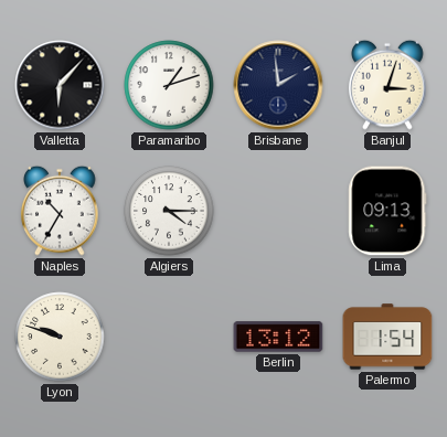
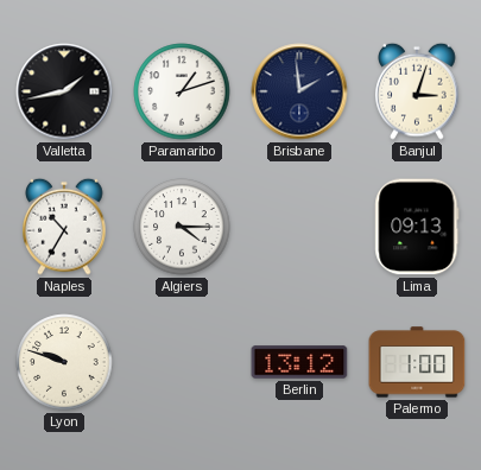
Valletta: 6:07 -> 1:43 (64, 91)
Palermo: 1:54 -> 1:00 (417, 362)
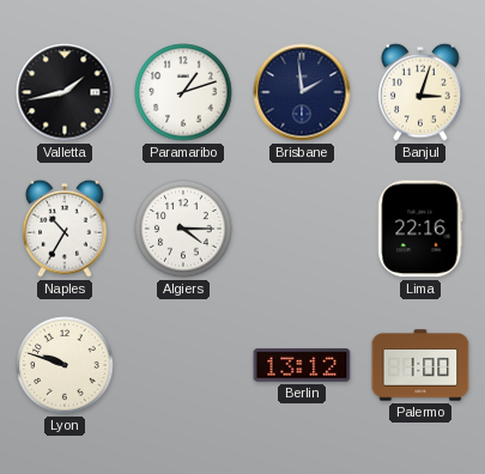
Lima: 09:13 -> 22:16 (420, 229)
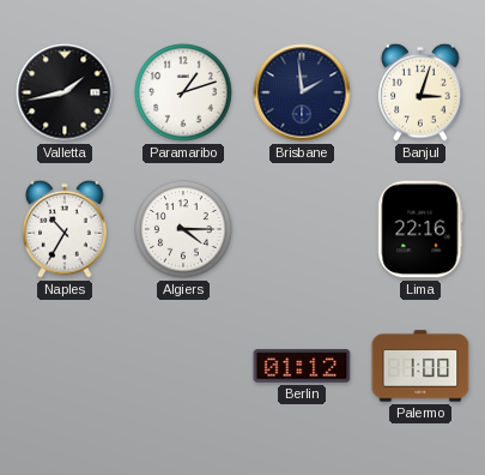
Lyon: 9:48 -> none (65, 365)
Berlin: 13:12 -> 01:12 (302, 366)
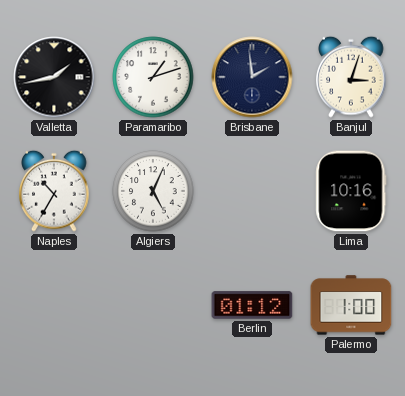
Algiers: 4:15 -> 5:04 (153, 191)
Lima: 22:16 -> 10:16 (351, 191)
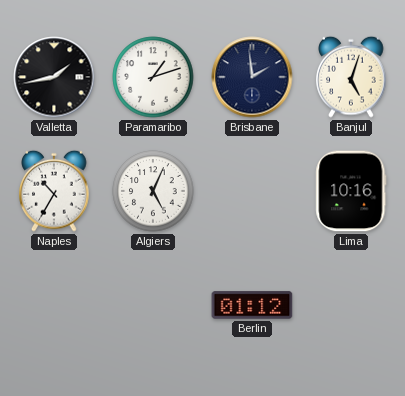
Banjul: 3:03 -> 5:03 (351, 77)
Palermo: 1:00 -> none (351, 305)
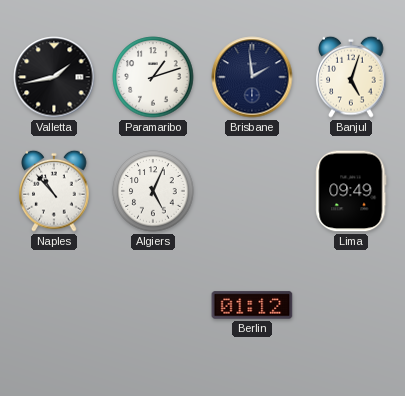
Naples: 10:35 -> 10:53 (54, 191)
Lima: 10:16 -> 09:49 (351, 191)
